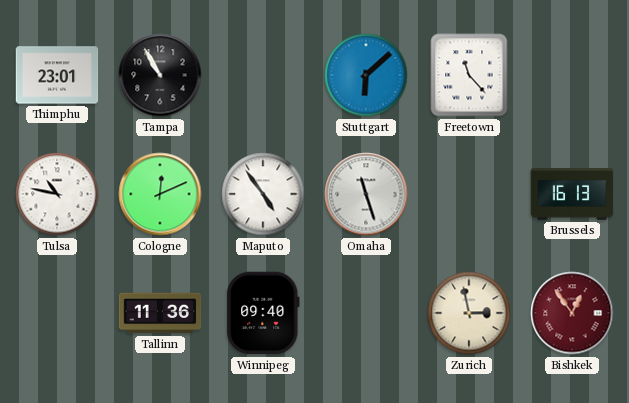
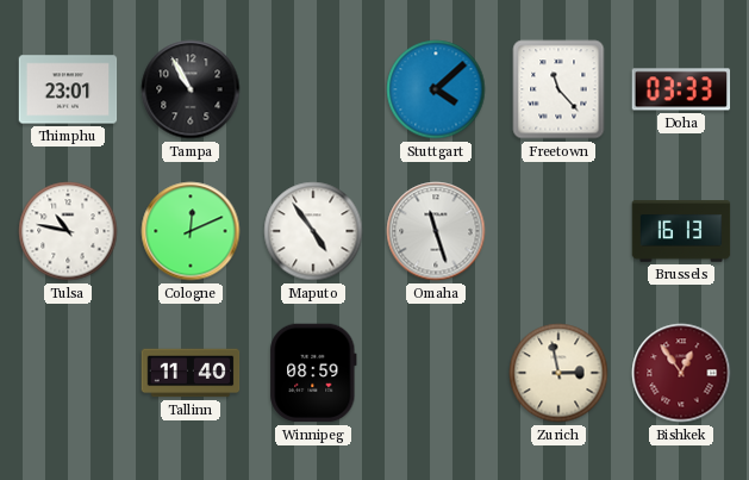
Stuttgart: 6:08 -> 4:08 (436, 89)
Doha: none -> 03:33 (681, 89)
Tallinn: 11:36 -> 11:40 (191, 373)
Winnipeg: 09:40 -> 08:59 (313, 373)
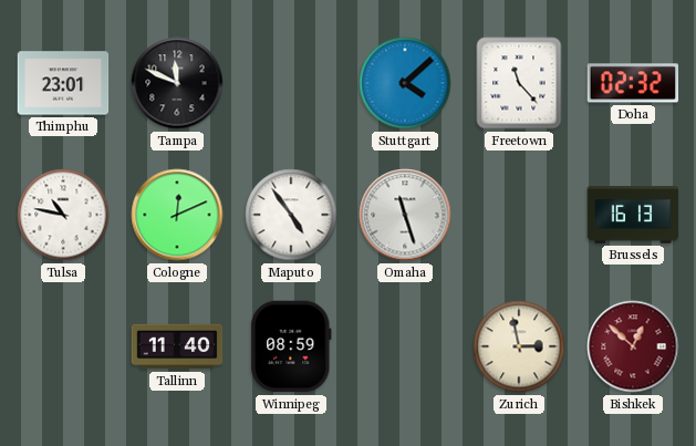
Tampa: 10:55 -> 11:49 (177, 83)
Doha: 03:33 -> 02:32 (633, 83)
Bishkek: 12:54 -> 12:52 (633, 346)
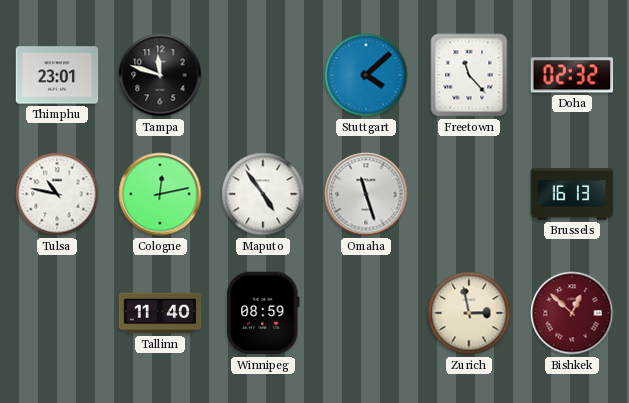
Tampa: 11:49 -> 11:48 (160, 75)
Cologne: 12:11 -> 12:13 (160, 194)
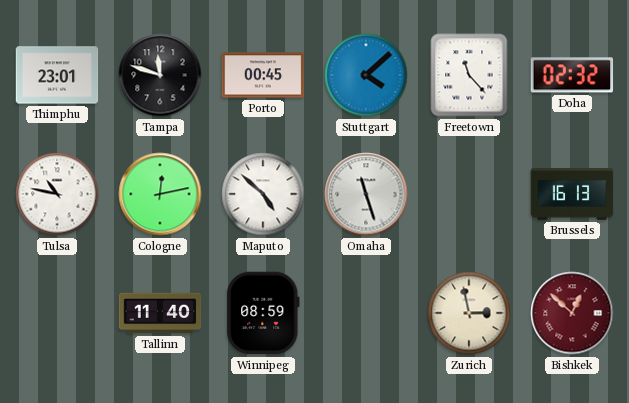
Porto: none -> 00:45 (263, 75)
Maputo: 4:54 -> 4:52 (263, 194)
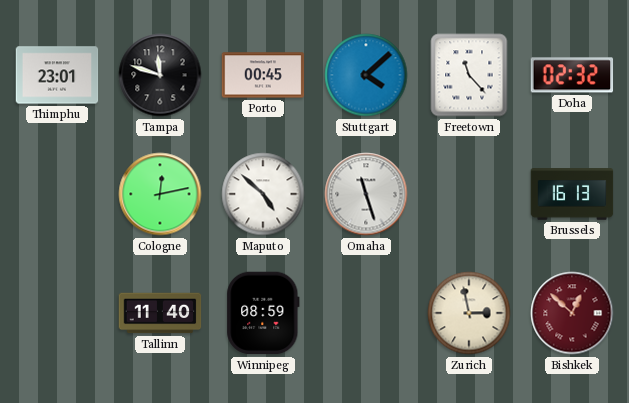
Tulsa: 10:47 -> none (57, 194)
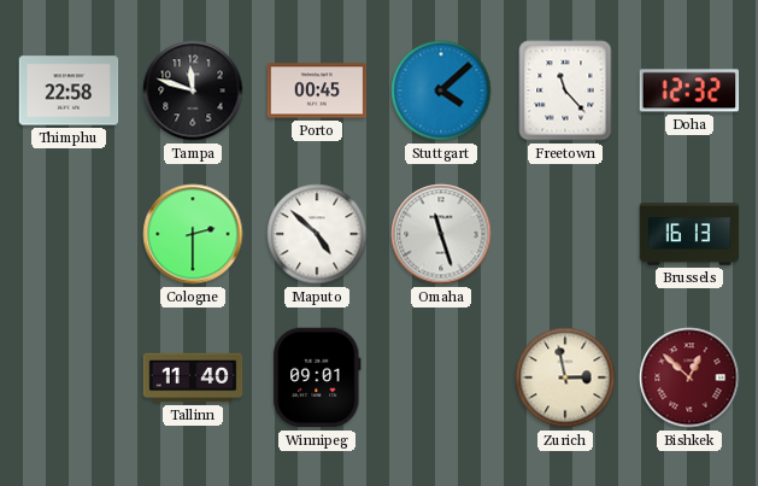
Thimphu: 23:01 -> 22:58 (69, 90)
Doha: 02:32 -> 12:32 (689, 90)
Cologne: 12:13 -> 2:30 (193, 234)
Winnipeg: 08:59 -> 09:01 (317, 377)
